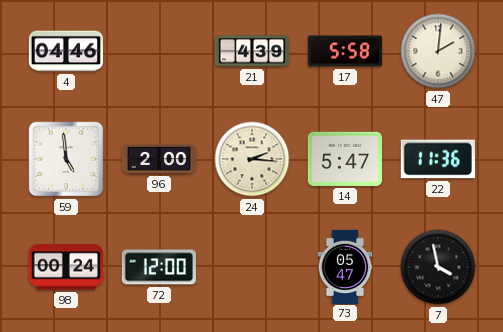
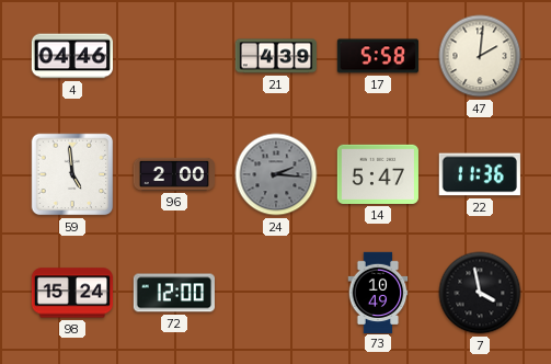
24 dial: cream -> grey (276, 174)
98: 00:24 -> 15:24 (71, 293)
73: 05:47 -> 10:49 (378, 292)
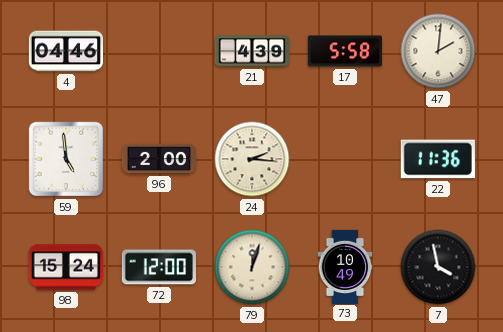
24 dial: grey -> cream (252, 159)
14: 5:47 -> none (377, 174)
79: none -> 12:03 (252, 267)
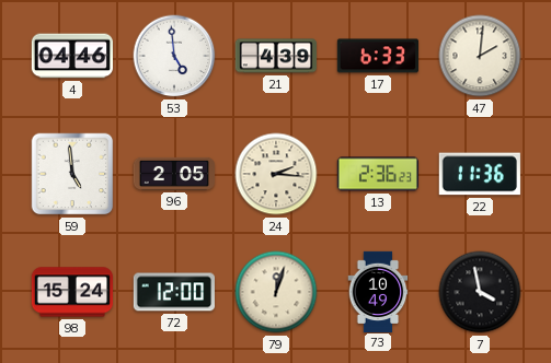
53: none -> 4:59 (174, 56)
17: 5:58 -> 6:33 (377, 56)
96: 2:00 -> 2:05 (173, 174)
13: none -> 2:36 (377, 174)
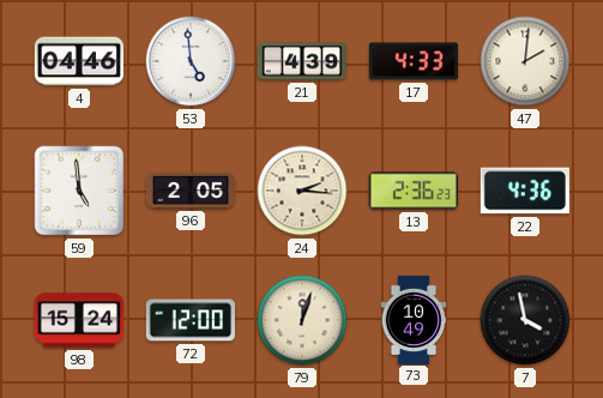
17: 6:33 -> 4:33 (412, 61)
22: 11:36 -> 4:36 (525, 191)
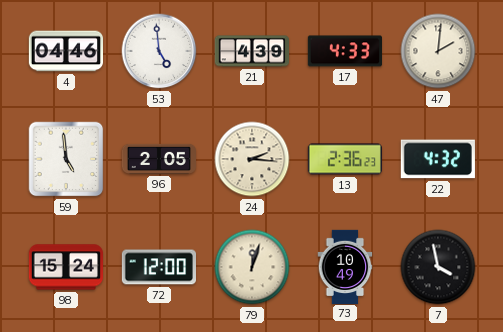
22: 4:36 -> 4:32 (438, 159)
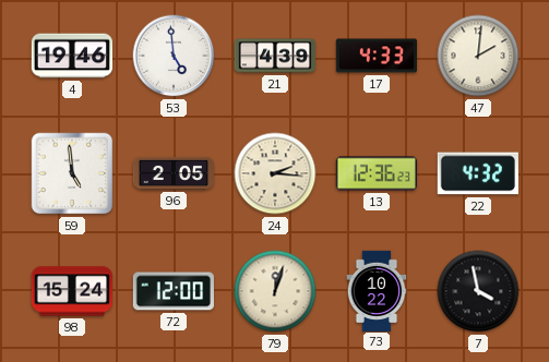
4: 04:46 -> 19:46 (71, 56)
13: 2:36 -> 12:36 (375, 173)
73: 10:49 -> 10:22 (377, 290)
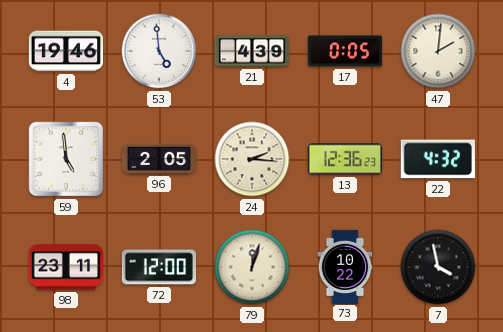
17: 4:33 -> 0:05 (344, 51)
98: 15:24 -> 23:11 (65, 267)
